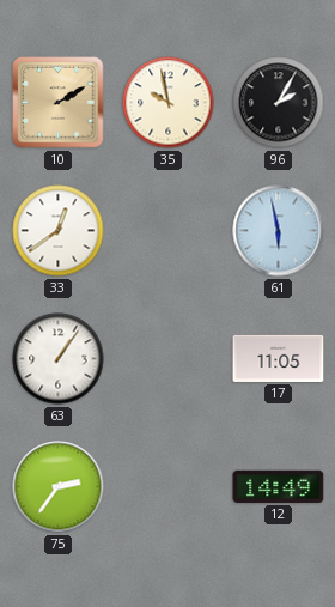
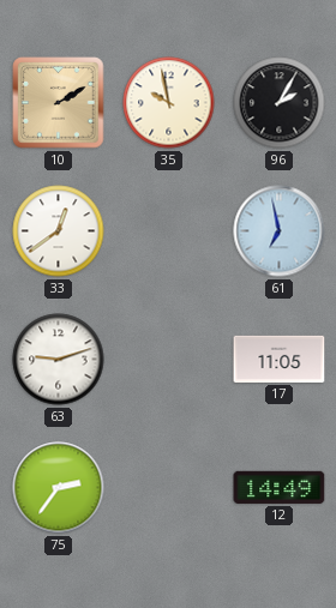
61: 5:58 -> 6:58 (280, 231)
63: 1:06 -> 9:12 (59, 360)
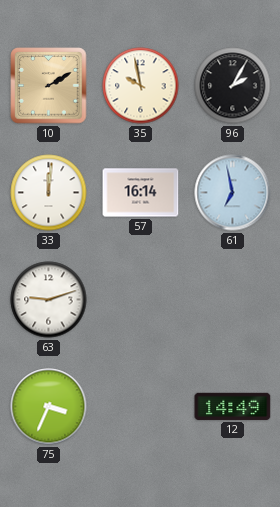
33: 12:39 -> 12:01 (49, 193)
57: none -> 16:14 (141, 193)
17: 11:05 -> none (280, 359)
75: 2:36 -> 3:34 (49, 407)
